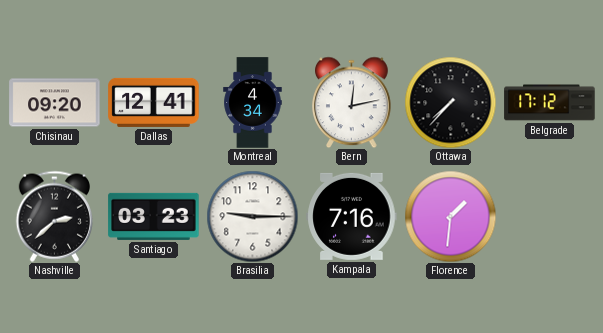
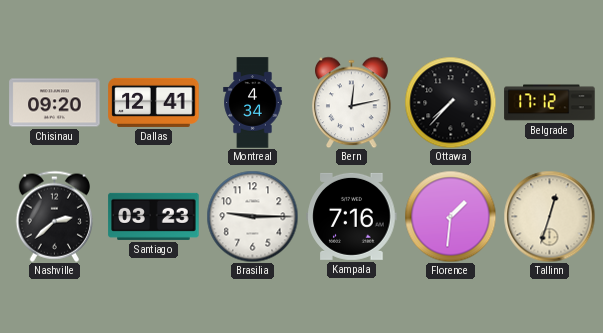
Tallinn: none -> 12:33 (549, 216)
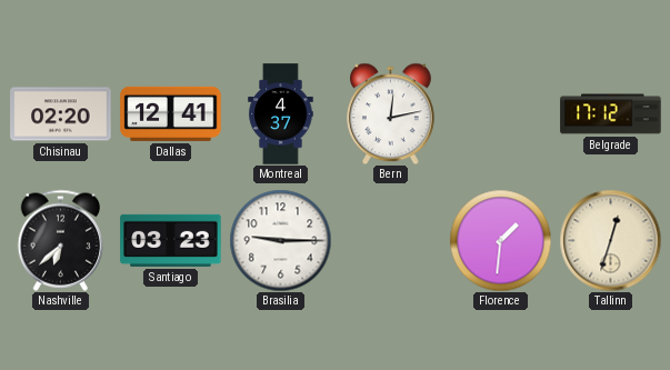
Chisinau: 09:20 -> 02:20 (61, 114)
Montreal: 4:34 -> 4:37 (281, 114)
Ottawa: 7:37 -> none (450, 102)
Nashville: 2:38 -> 6:38 (61, 240)
Kampala: 7:16 -> none (352, 216)
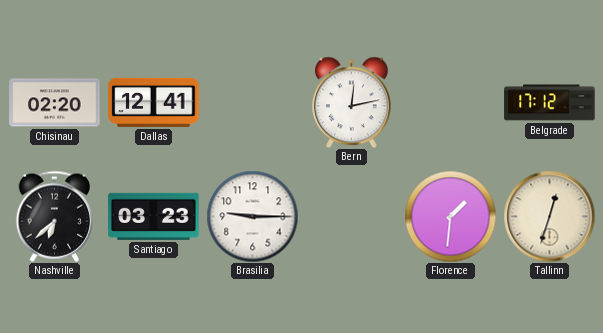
Montreal: 4:37 -> none (281, 114)
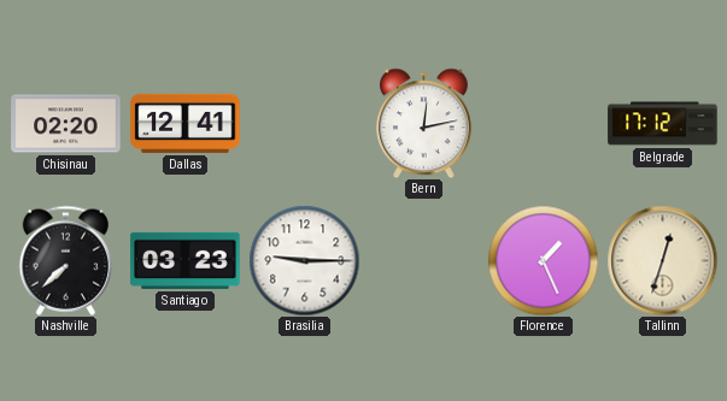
Nashville: 6:38 -> 7:38 (66, 260)
Florence: 1:31 -> 1:26 (543, 260)
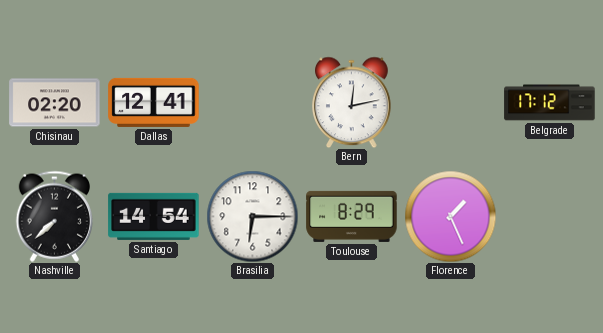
Santiago: 03:23 -> 14:54 (154, 216)
Brasilia: 9:15 -> 6:15 (252, 216)
Toulouse: none -> 8:29 (352, 216)
Tallinn: 12:33 -> none (662, 260)
